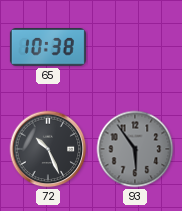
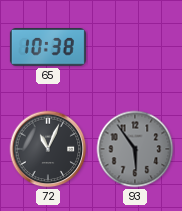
72: 10:26 -> 11:04 (48, 149)
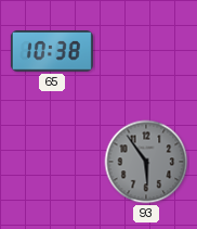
72: 11:04 -> none (48, 149)
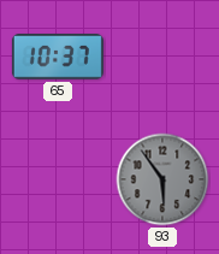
65: 10:38 -> 10:37 (58, 58)
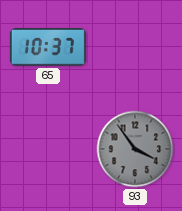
93: 5:54 -> 3:54 (135, 149)
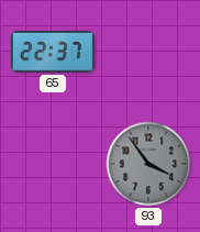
65: 10:37 -> 22:37 (53, 53)
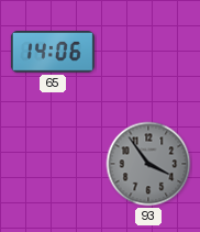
65: 22:37 -> 14:06 (53, 53)
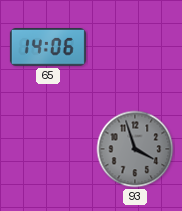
93: 3:54 -> 3:57 (135, 149)
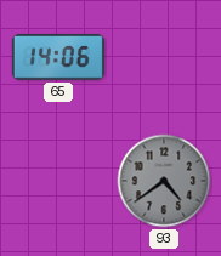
93: 3:57 -> 4:39 (164, 181)
